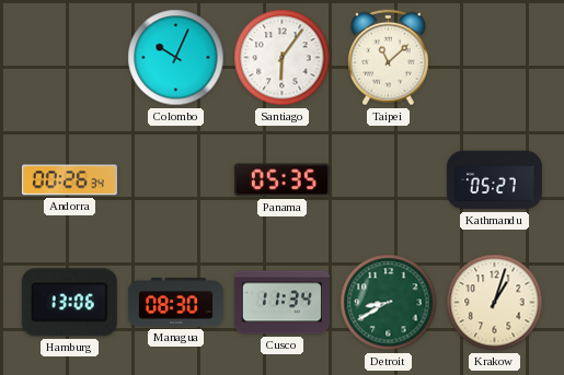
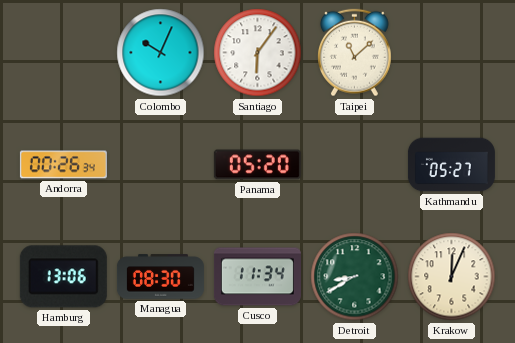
Panama: 05:35 -> 05:20 (257, 165)
Krakow: 1:03 -> 12:04 (452, 277)
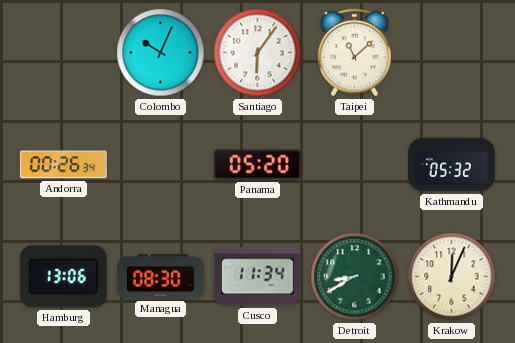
Kathmandu: 05:27 -> 05:32 (451, 165)
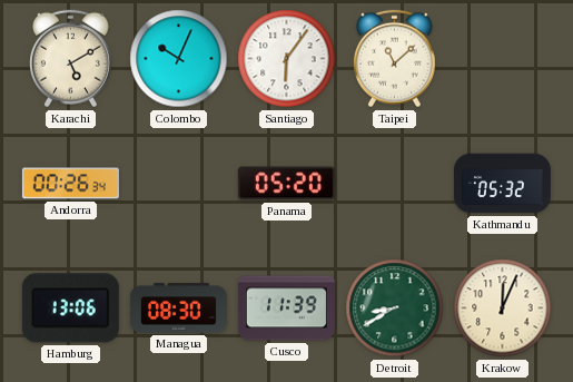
Karachi: none -> 5:10 (70, 59)
Cusco: 11:34 -> 11:39 (286, 308)
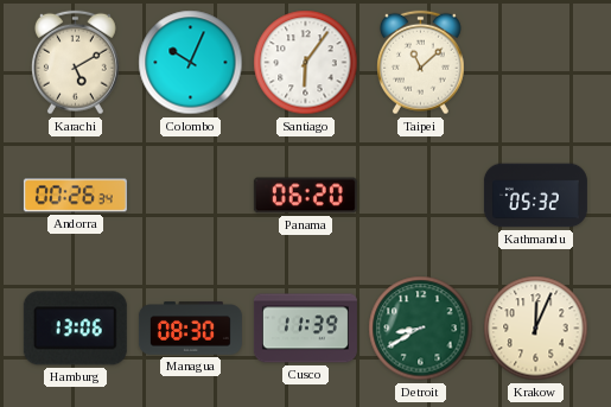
Panama: 05:20 -> 06:20 (305, 196)
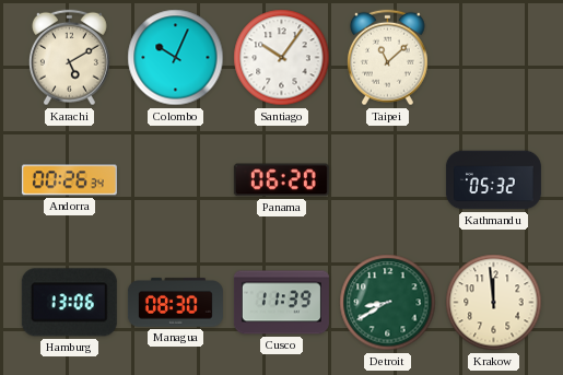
Santiago: 6:06 -> 10:06 (282, 58)
Krakow: 12:04 -> 11:59 (494, 303)
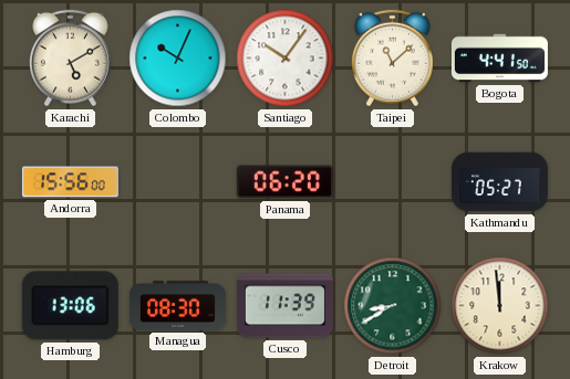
Bogota: none -> 4:41 (499, 59)
Andorra: 00:26 -> 15:56 (70, 182)
Kathmandu: 05:32 -> 05:27 (499, 182)
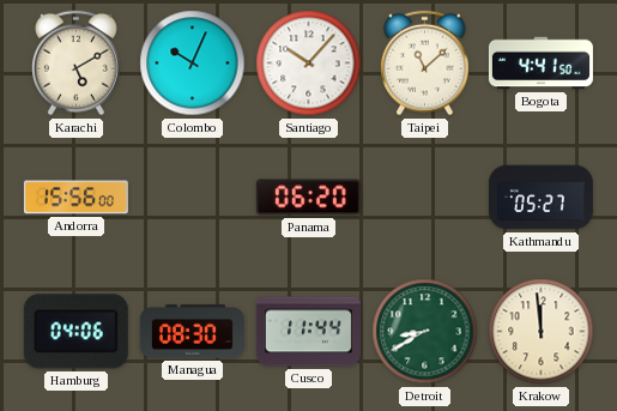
Santiago: 10:06 -> 10:07 (309, 64)
Hamburg: 13:06 -> 04:06 (75, 332)
Cusco: 11:39 -> 11:44 (308, 332)
